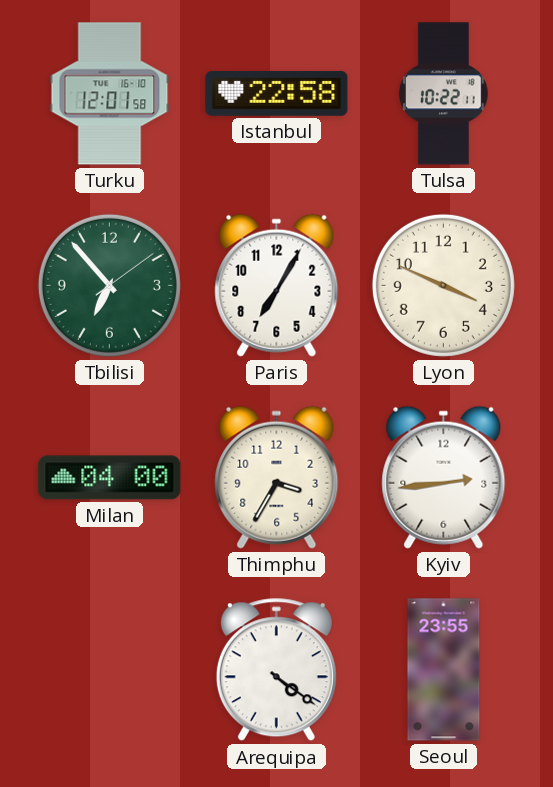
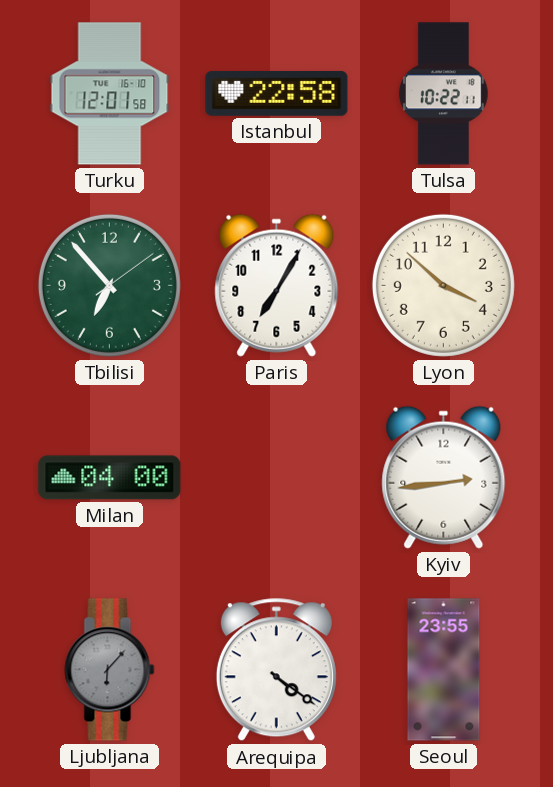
Lyon: 3:49 -> 3:52 (443, 285)
Thimphu: 3:35 -> none (277, 477)
Ljubljana: none -> 6:07 (110, 670)
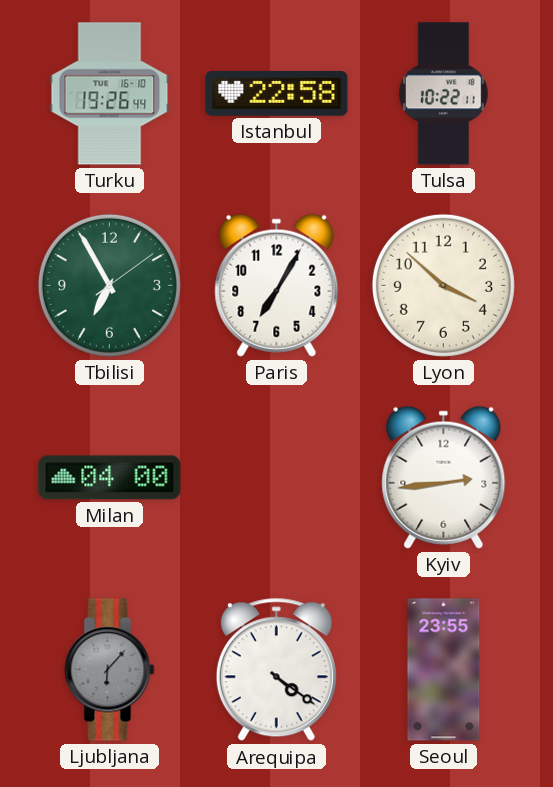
Turku: 12:01 -> 19:26 (110, 94)
Tbilisi: 6:53 -> 6:55 (109, 285)
